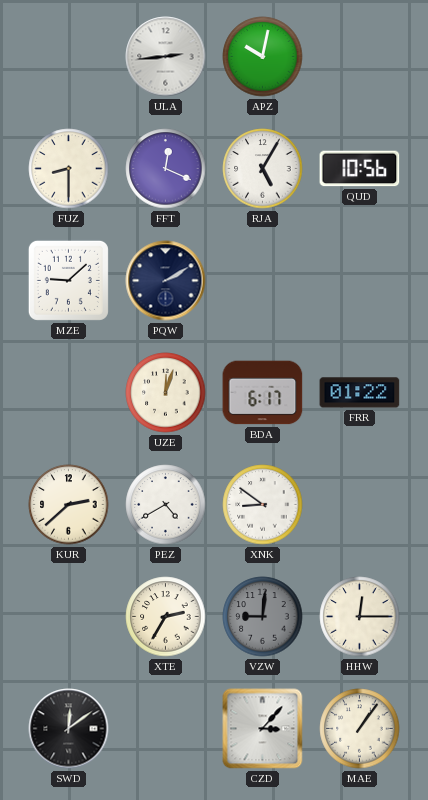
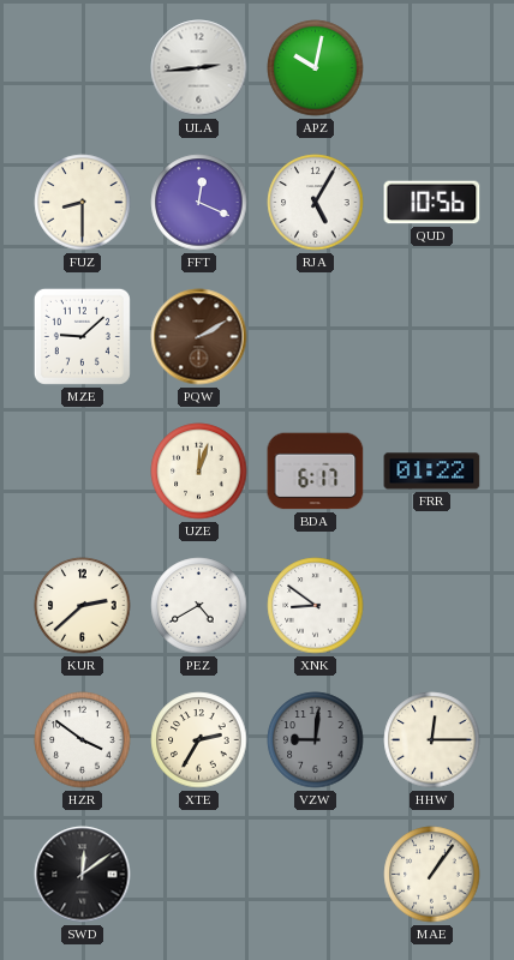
PQW dial: navy -> brown (199, 337)
HZR: none -> 3:51 (83, 740)
CZD: 3:07 -> none (263, 729)
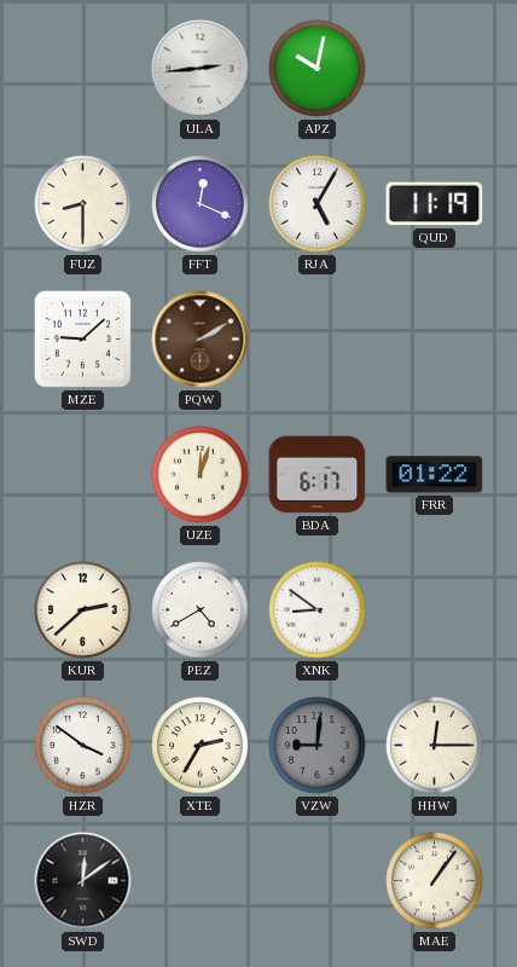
QUD: 10:56 -> 11:19 (435, 204)
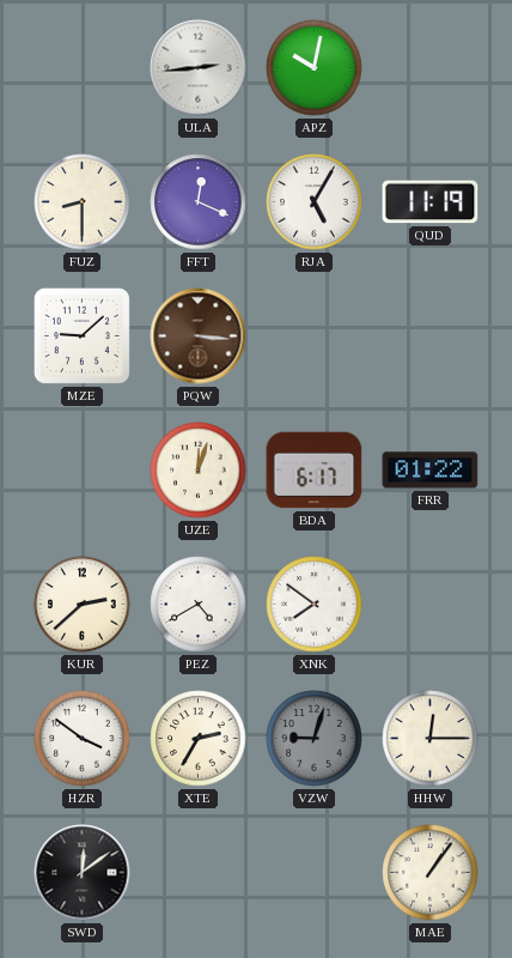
PQW: 2:10 -> 3:16 (199, 336)
XNK: 8:51 -> 7:51 (315, 605)
VZW: 9:01 -> 9:03 (315, 739)
